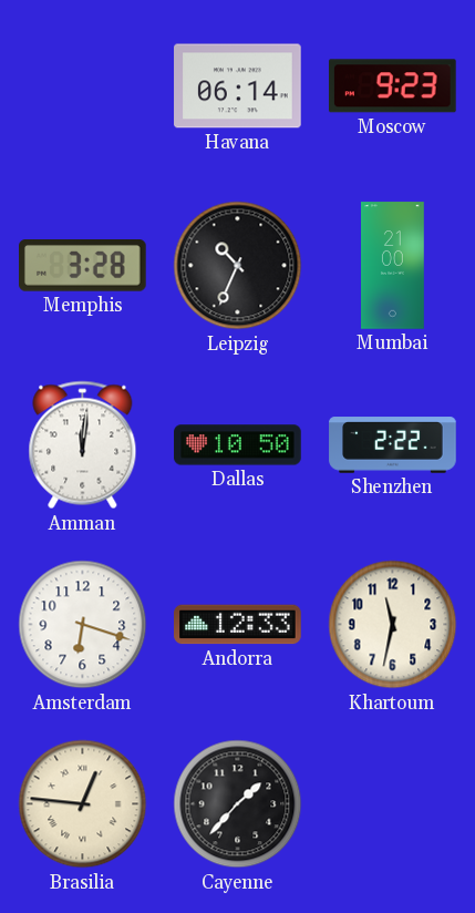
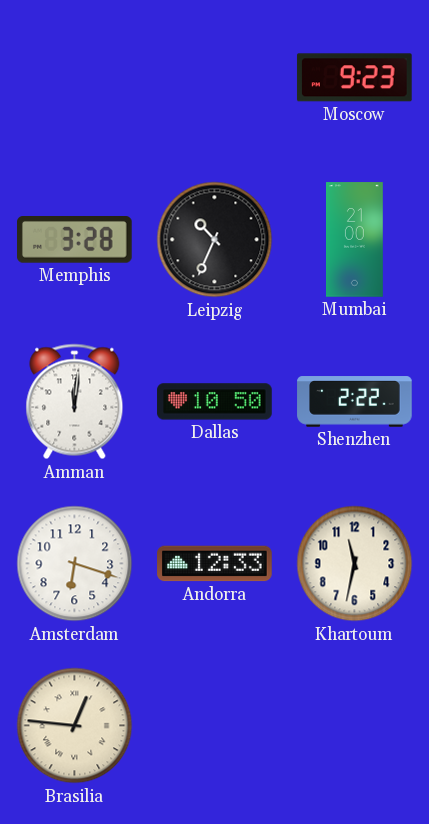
Havana: 06:14 -> none (238, 86)
Cayenne: 1:37 -> none (238, 804)
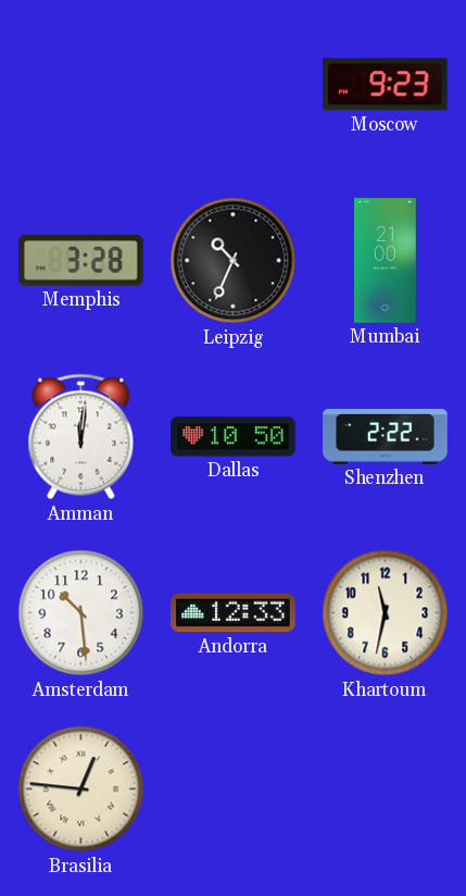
Amsterdam: 6:18 -> 10:29 (81, 613)
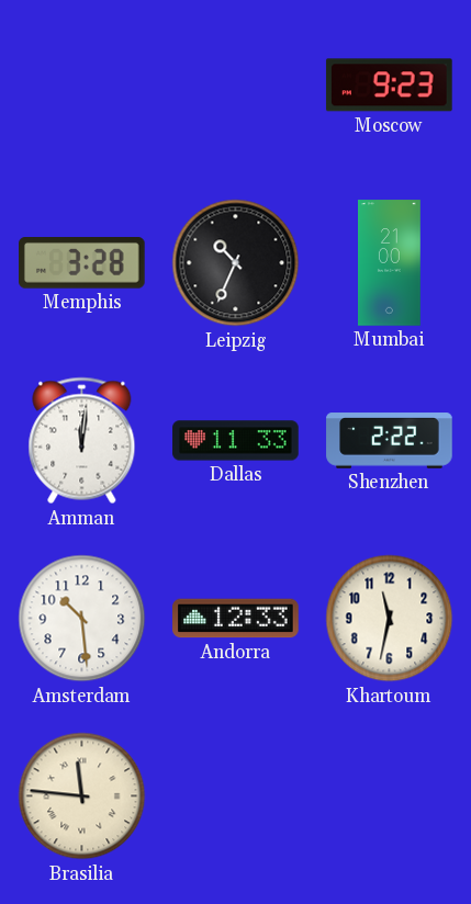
Dallas: 10:50 -> 11:33 (236, 441)
Brasilia: 12:46 -> 11:46 (82, 796)
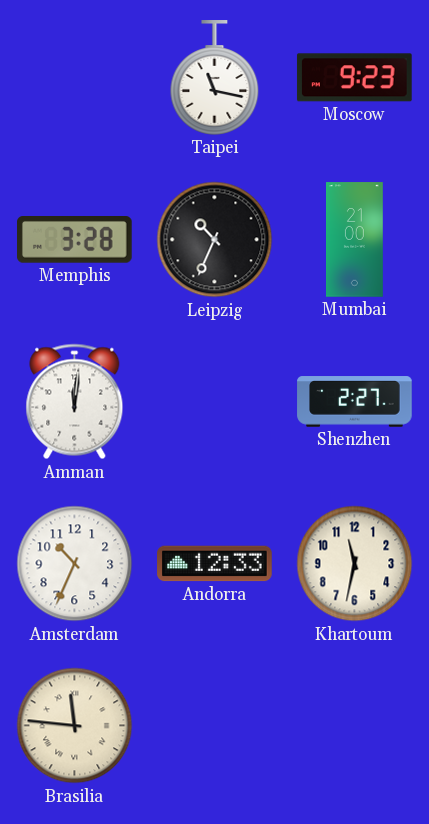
Taipei: none -> 11:17 (215, 78)
Dallas: 11:33 -> none (236, 441)
Shenzhen: 2:22 -> 2:27 (355, 402)
Amsterdam: 10:29 -> 10:34 (75, 564)
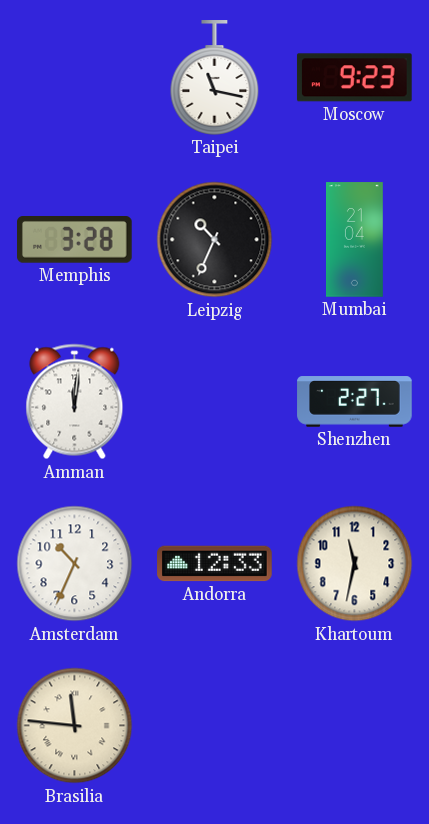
Mumbai: 21:00 -> 21:04 (355, 240)
